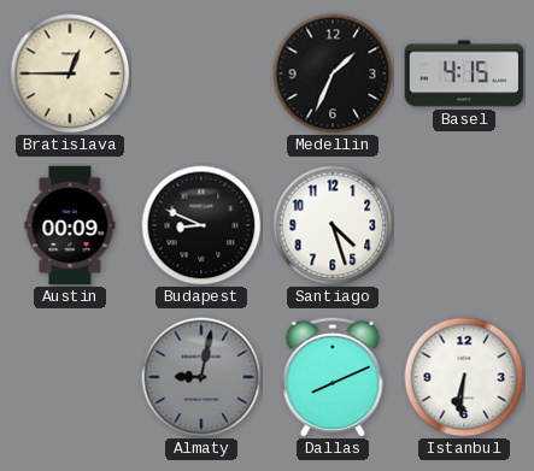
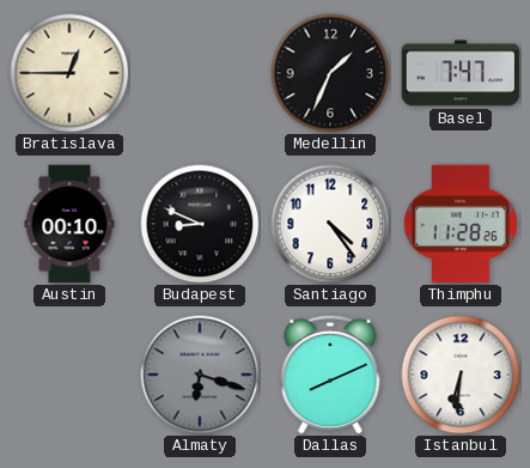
Basel: 4:15 -> 7:47 (461, 73)
Austin: 00:09 -> 00:10 (69, 224)
Santiago: 4:27 -> 4:24 (330, 224)
Thimphu: none -> 11:28 (461, 224)
Almaty: 9:02 -> 6:18 (200, 375)
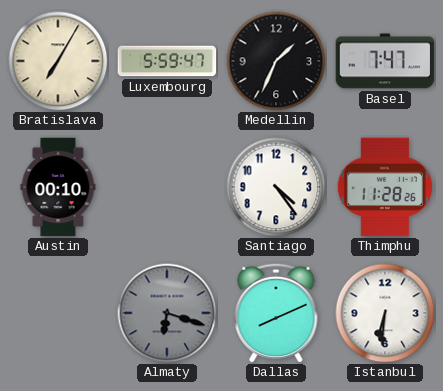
Bratislava: 12:45 -> 7:05 (58, 61)
Luxembourg: none -> 5:59 (167, 61)
Budapest: 8:49 -> none (200, 224)
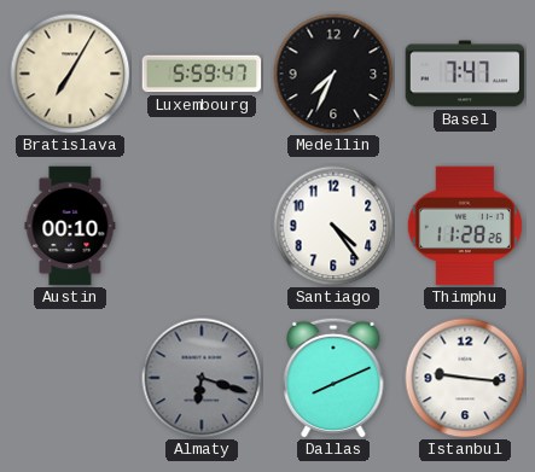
Medellin: 1:34 -> 7:34 (333, 74)
Istanbul: 6:31 -> 9:16 (465, 378)
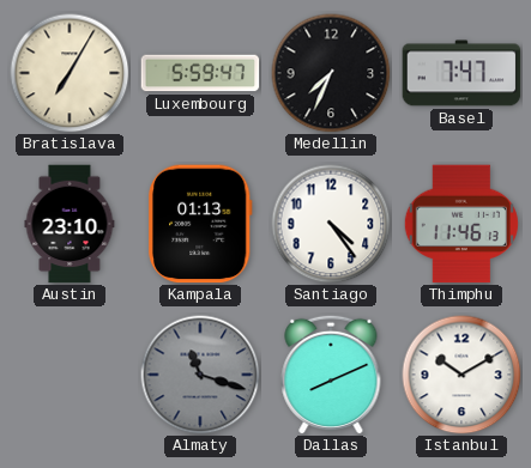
Austin: 00:10 -> 23:10 (70, 224)
Kampala: none -> 01:13 (200, 224)
Thimphu: 11:28 -> 11:46 (461, 224)
Almaty: 6:18 -> 11:18 (200, 375)
Istanbul: 9:16 -> 10:10 (461, 375)
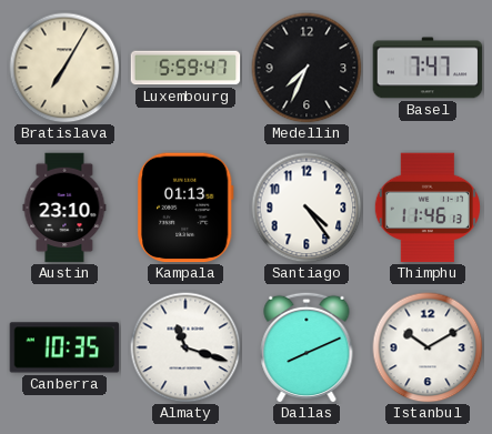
Canberra: none -> 10:35 (64, 347)
Almaty dial: grey -> white (185, 347)
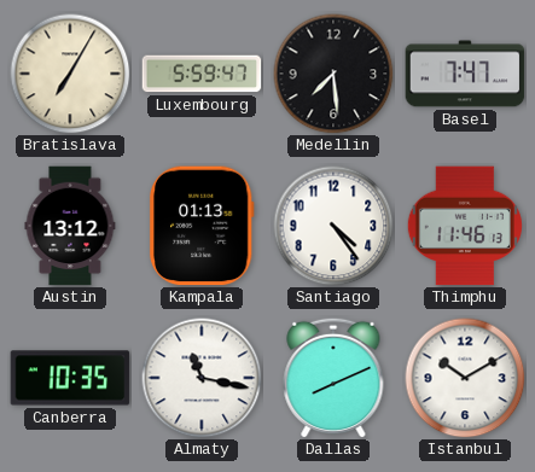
Medellin: 7:34 -> 7:29 (333, 74)
Austin: 23:10 -> 13:12 (70, 226)
Almaty: 11:18 -> 11:17 (202, 378)
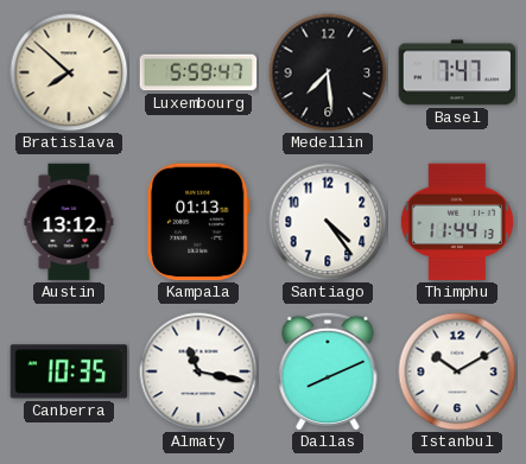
Bratislava: 7:05 -> 7:52 (69, 72)
Thimphu: 11:46 -> 11:44 (457, 222)
